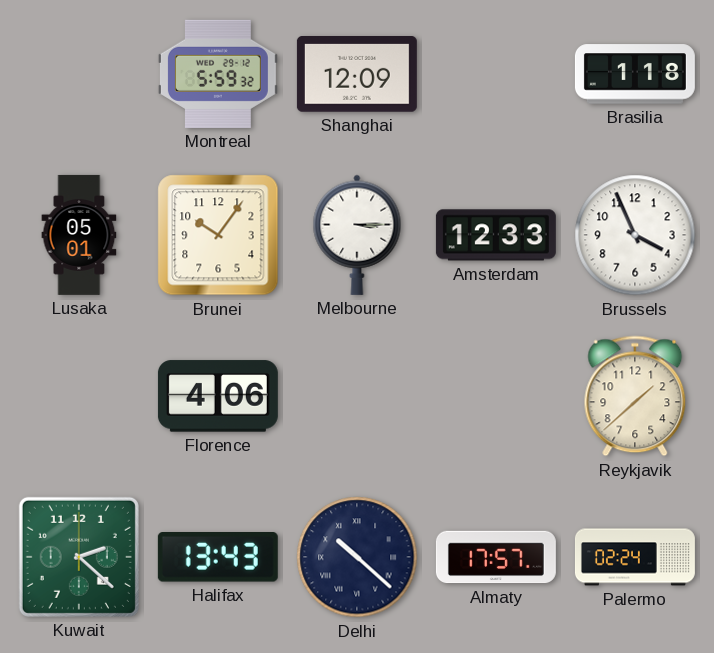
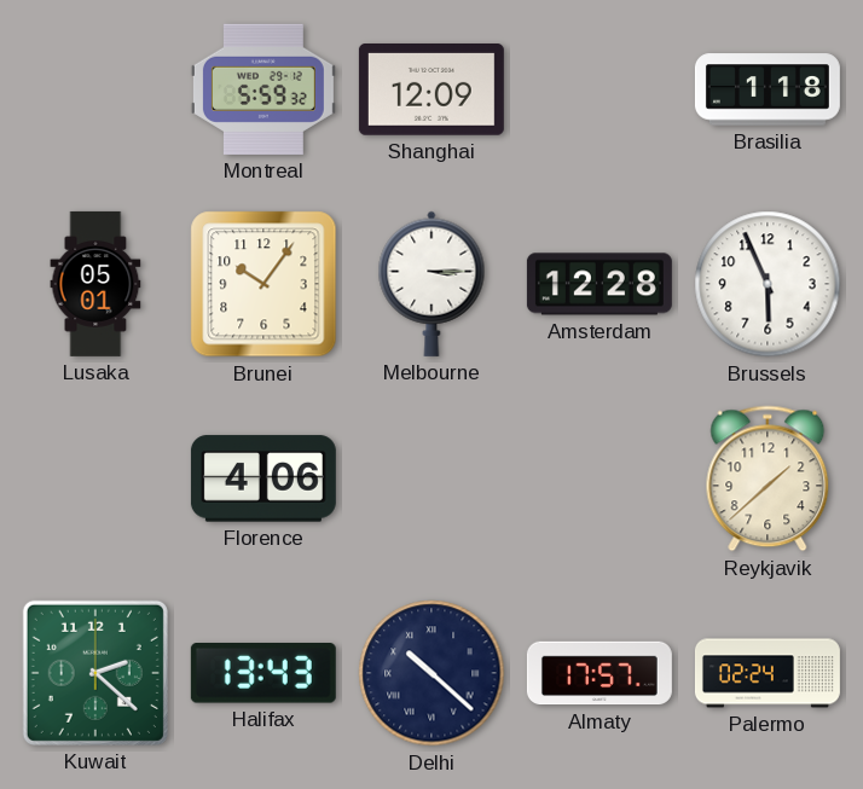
Amsterdam: 12:33 -> 12:28 (600, 284)
Brussels: 3:56 -> 5:56 (768, 284)
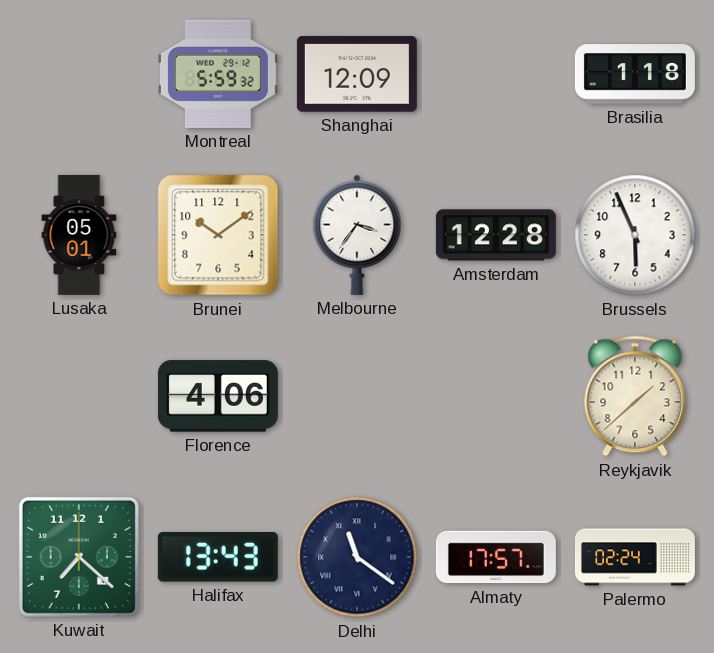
Brunei: 10:06 -> 10:09 (218, 235)
Melbourne: 3:15 -> 3:36 (357, 235)
Kuwait: 2:22 -> 7:22 (79, 557)
Delhi: 10:22 -> 11:21 (357, 557)
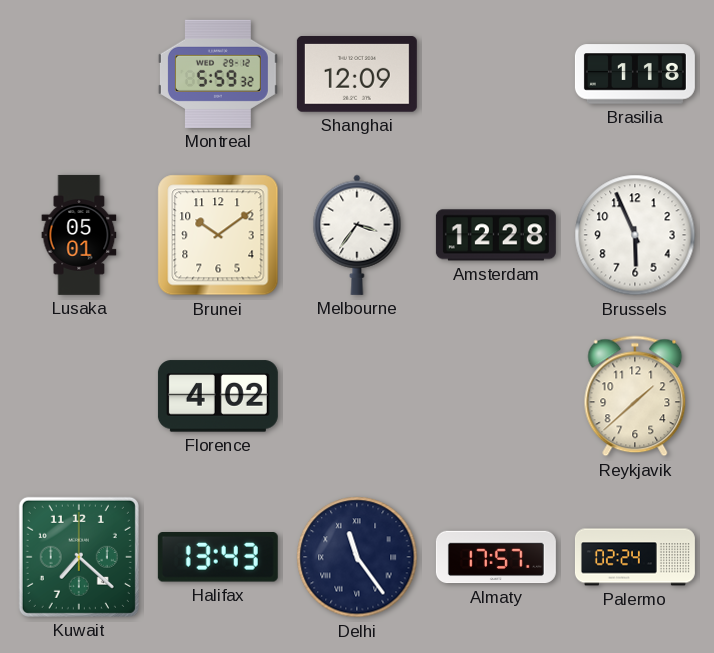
Florence: 4:06 -> 4:02 (218, 396)
Delhi: 11:21 -> 11:24 (357, 557)
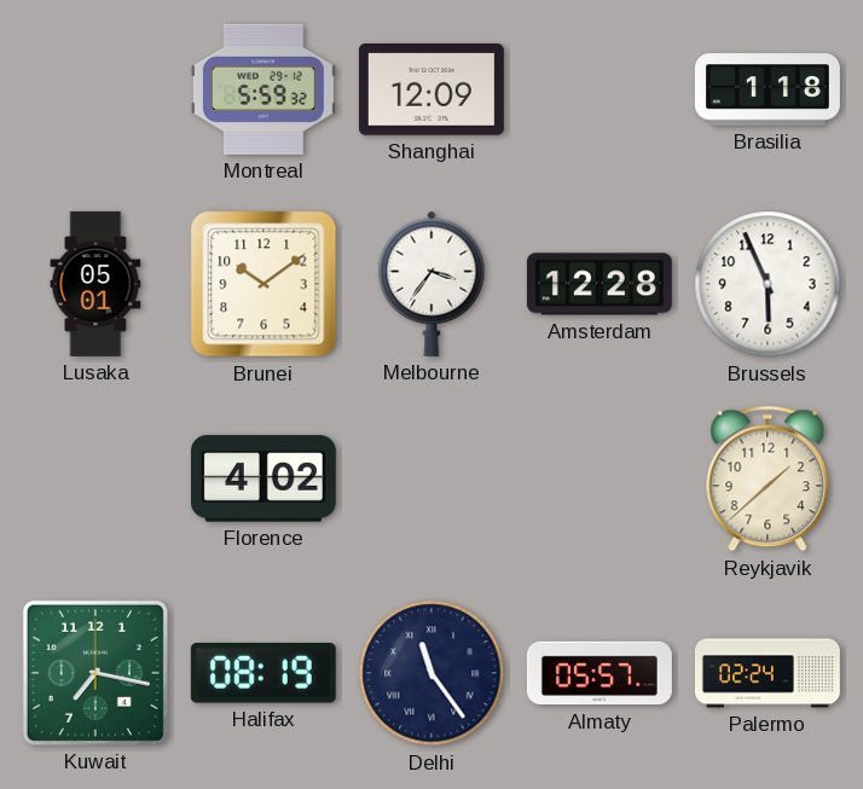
Kuwait: 7:22 -> 7:17 (95, 673)
Halifax: 13:43 -> 08:19 (263, 673)
Almaty: 17:57 -> 05:57 (600, 673)
